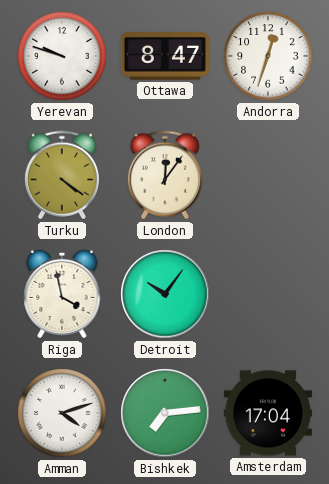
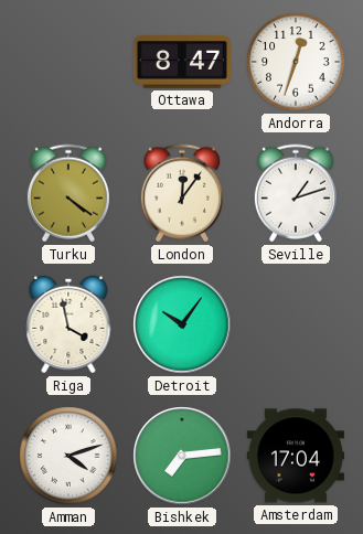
Yerevan: 9:48 -> none (62, 56)
Seville: none -> 1:12 (296, 193)
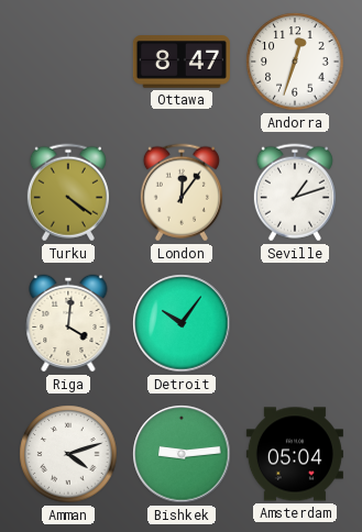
Riga: 3:58 -> 4:01 (68, 323)
Bishkek: 7:14 -> 9:14 (182, 454)
Amsterdam: 17:04 -> 05:04 (295, 454)
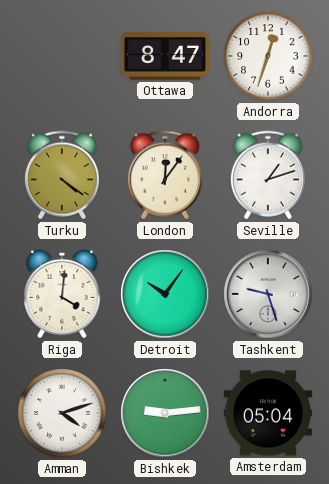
Tashkent: none -> 9:27 (268, 294)
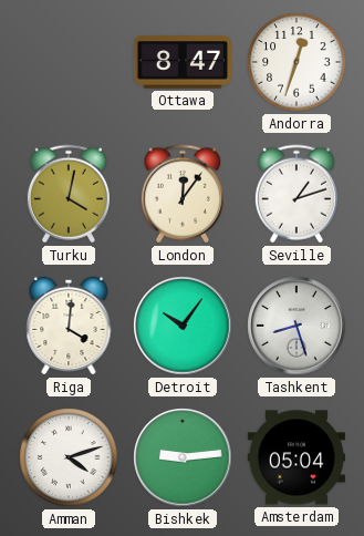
Turku: 4:21 -> 4:02 (69, 194)
Tashkent: 9:27 -> 8:27 (297, 326)
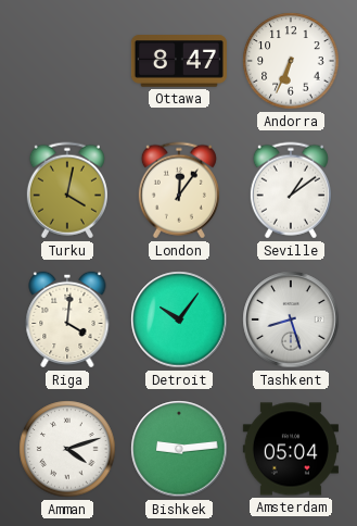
Andorra: 12:33 -> 6:34 (291, 61)
Seville: 1:12 -> 1:09 (291, 190)
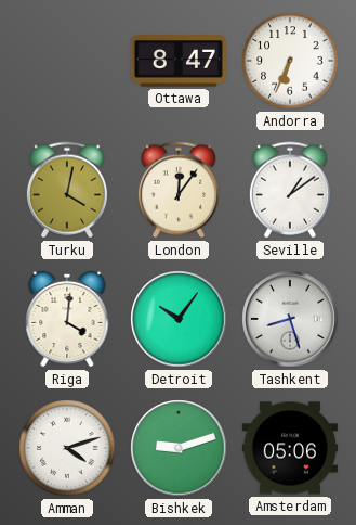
Bishkek: 9:14 -> 9:12 (179, 448)
Amsterdam: 05:04 -> 05:06 (290, 448)
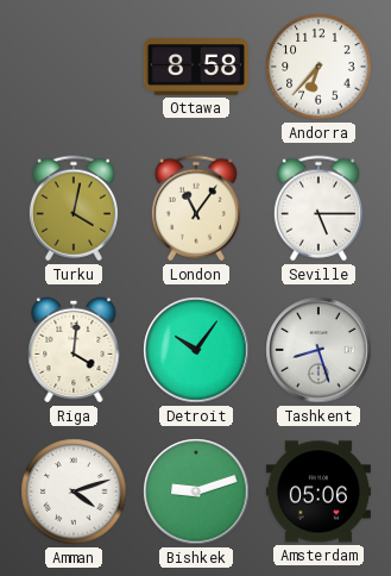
Ottawa: 8:47 -> 8:58 (196, 67)
Andorra: 6:34 -> 6:37 (319, 67)
London: 12:06 -> 11:06 (196, 208)
Seville: 1:09 -> 5:15 (319, 208)
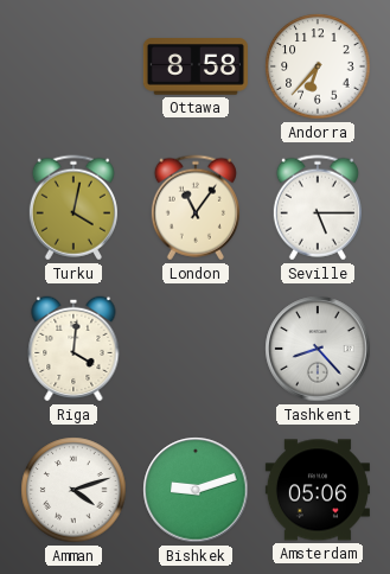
Detroit: 10:06 -> none (196, 350)
Tashkent: 8:27 -> 8:23 (318, 349)
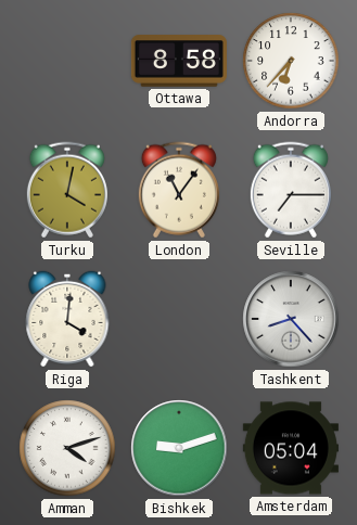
Seville: 5:15 -> 7:15 (291, 190)
Amsterdam: 05:06 -> 05:04 (291, 448)
